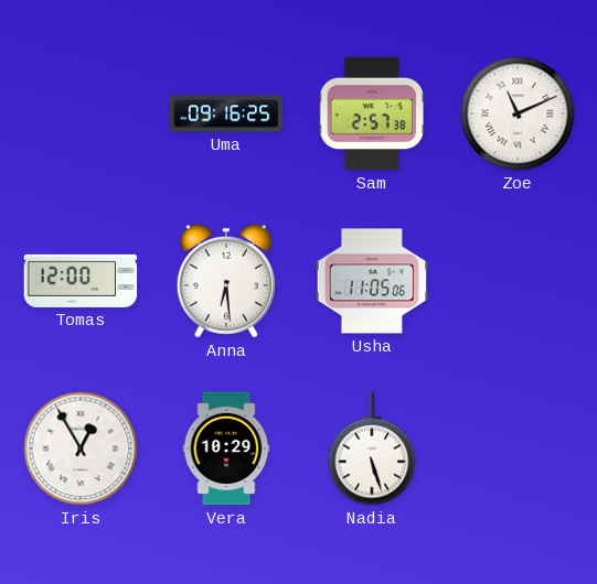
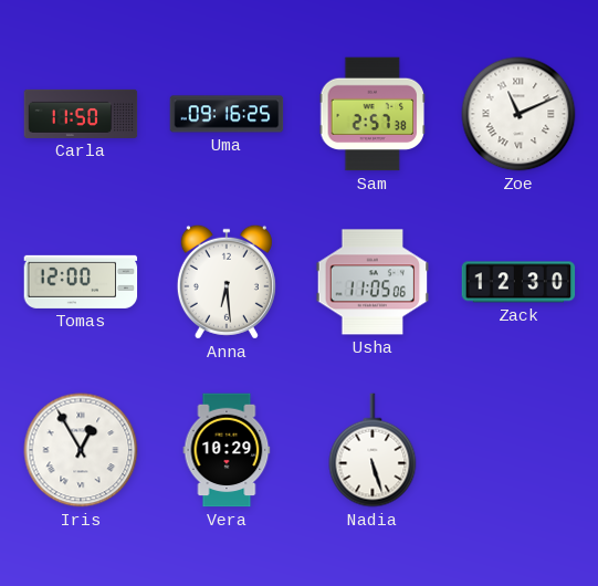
Carla: none -> 11:50 (81, 114)
Zack: none -> 12:30 (518, 282)
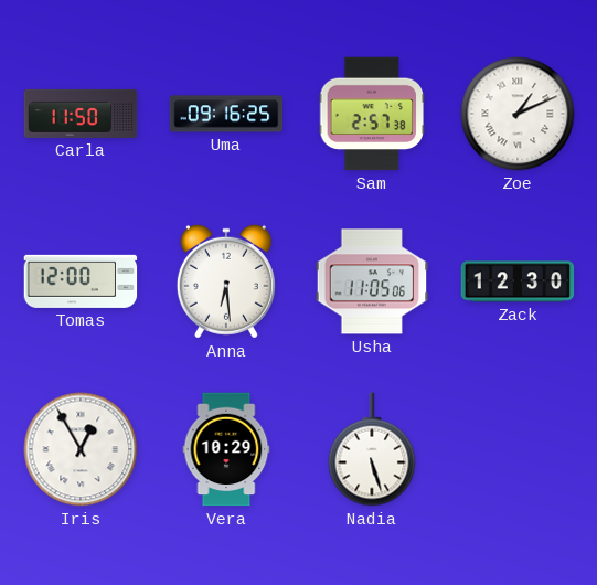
Zoe: 11:11 -> 1:11 (518, 114)
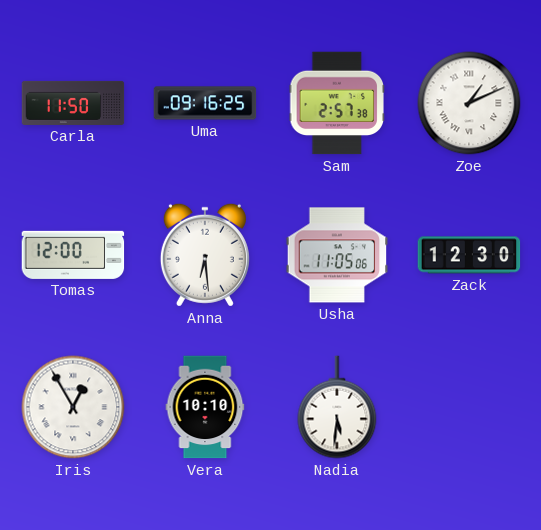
Vera: 10:29 -> 10:10 (205, 407)
Nadia: 5:27 -> 5:31 (337, 407)
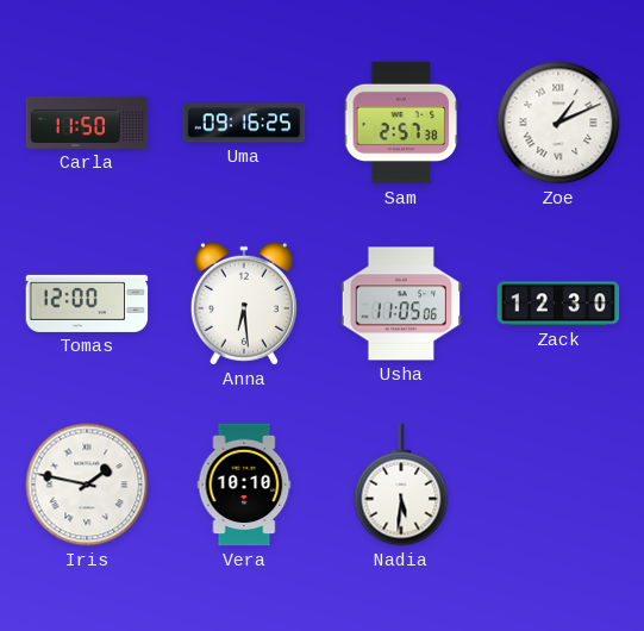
Iris: 12:55 -> 1:47 (87, 485)
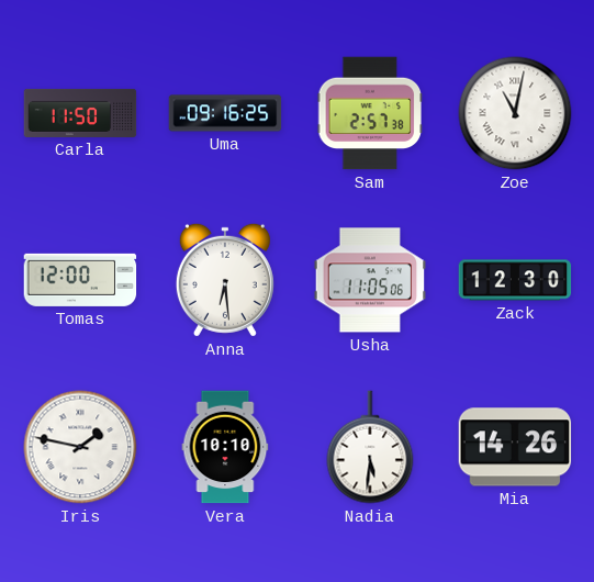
Zoe: 1:11 -> 11:02 (515, 113)
Mia: none -> 14:26 (515, 447)
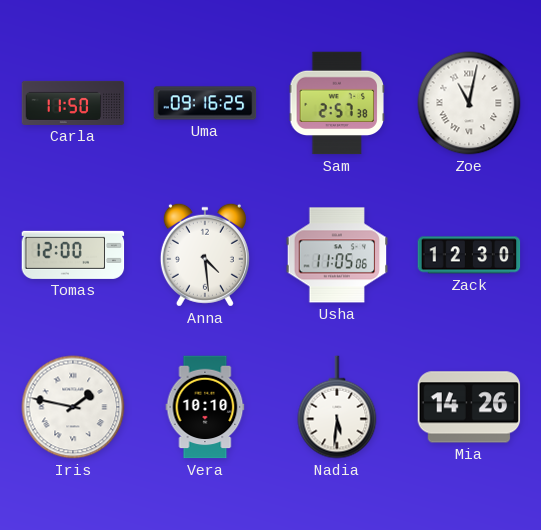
Anna: 6:29 -> 4:29 (205, 255)
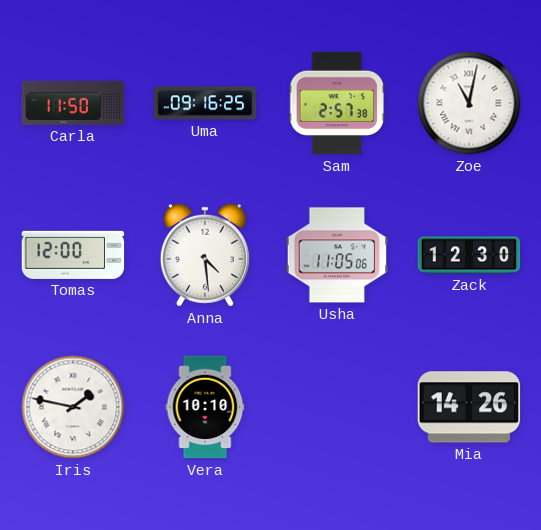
Nadia: 5:31 -> none (337, 407)
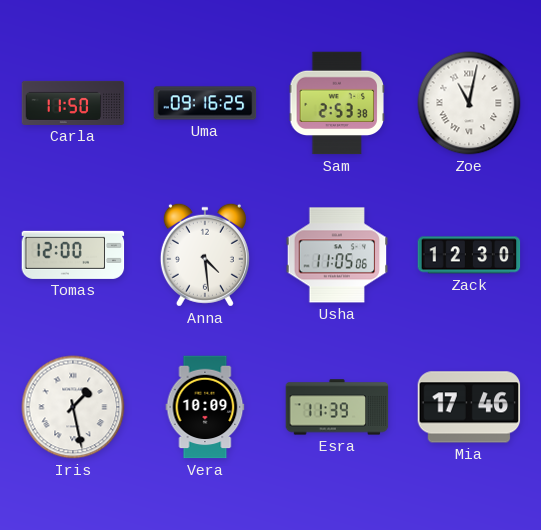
Sam: 2:57 -> 2:53 (337, 103)
Iris: 1:47 -> 1:28 (73, 407)
Vera: 10:10 -> 10:09 (205, 407)
Esra: none -> 11:39 (337, 407)
Mia: 14:26 -> 17:46 (469, 407)
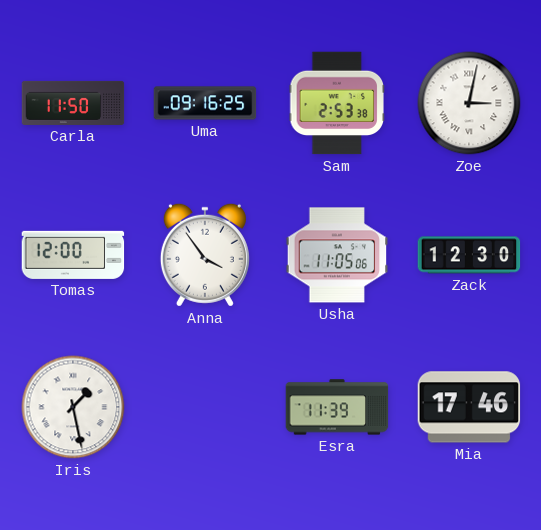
Zoe: 11:02 -> 3:02 (469, 103)
Anna: 4:29 -> 3:54 (205, 255)
Vera: 10:09 -> none (205, 407)
